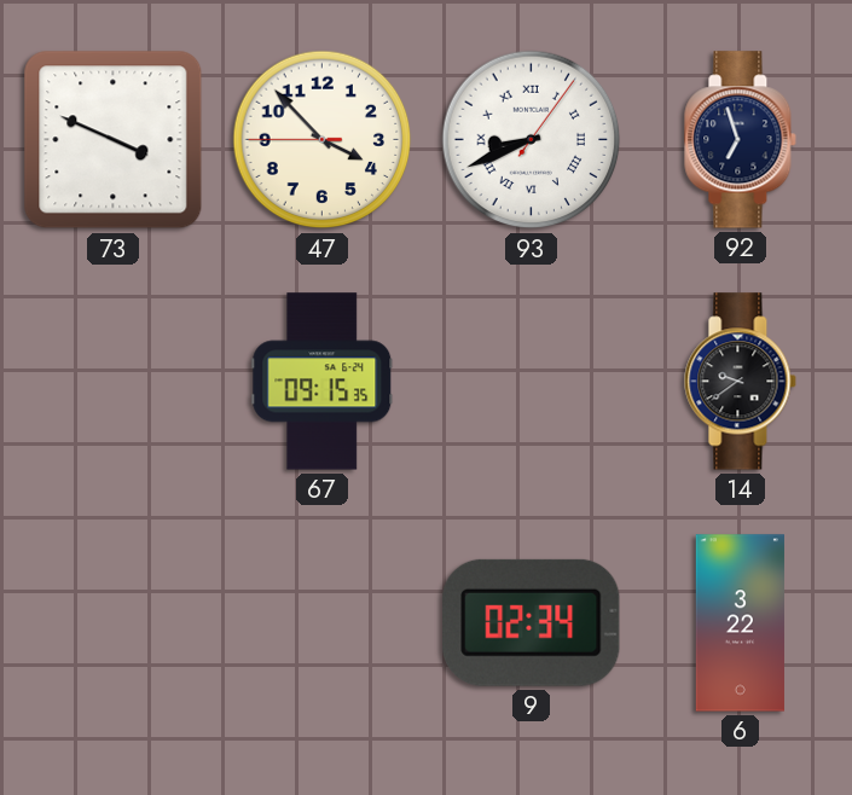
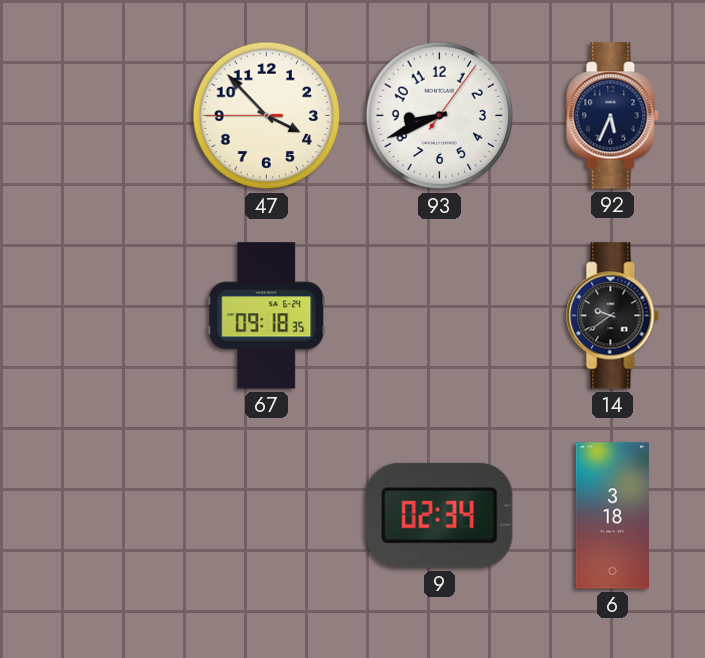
73: 3:49 -> none (114, 140)
93 numerals: Roman -> Arabic (440, 116)
92: 6:57 -> 5:34 (613, 116)
67: 09:15 -> 09:18 (267, 316)
6: 3:22 -> 3:18 (612, 516)
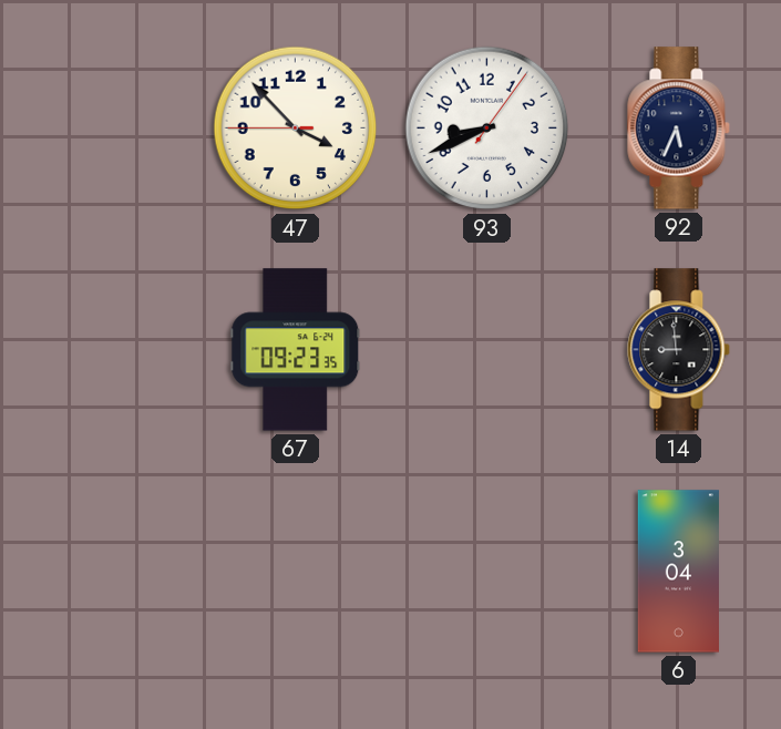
67: 09:18 -> 09:23 (296, 350)
14: 9:39 -> 8:59 (679, 350)
9: 02:34 -> none (440, 515)
6: 3:18 -> 3:04 (678, 572)
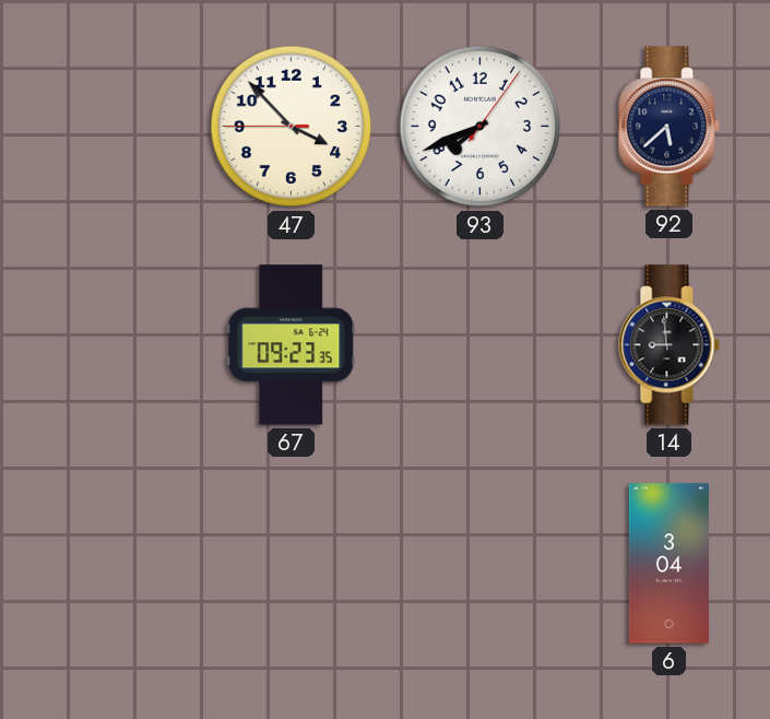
93: 8:41 -> 7:41 (481, 127)
92: 5:34 -> 5:38 (670, 127)
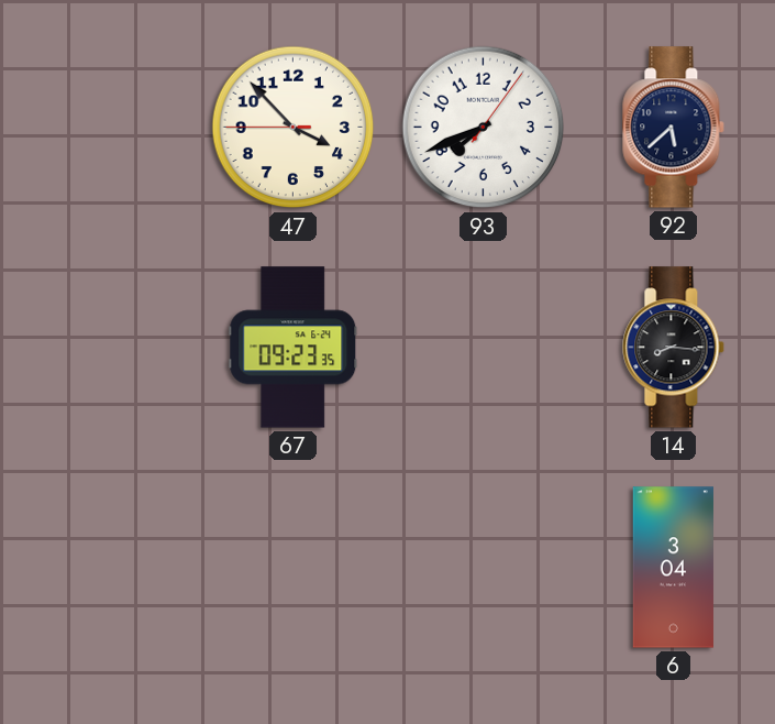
14: 8:59 -> 8:16 (674, 348)
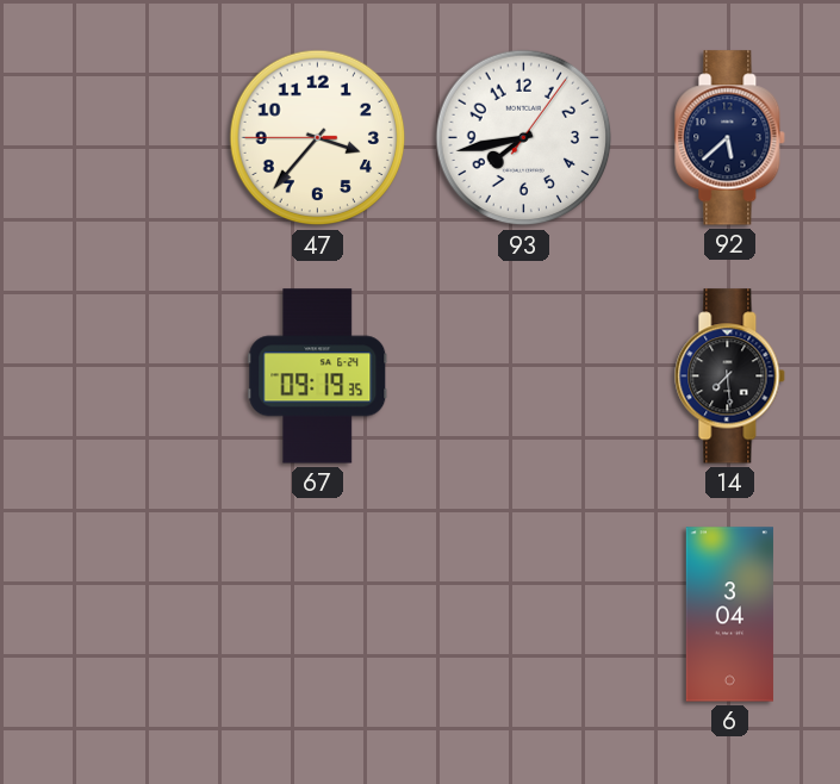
47: 3:52 -> 3:36 (318, 138)
93: 7:41 -> 7:43 (524, 138)
67: 09:23 -> 09:19 (318, 377)
14: 8:16 -> 7:29 (730, 377)
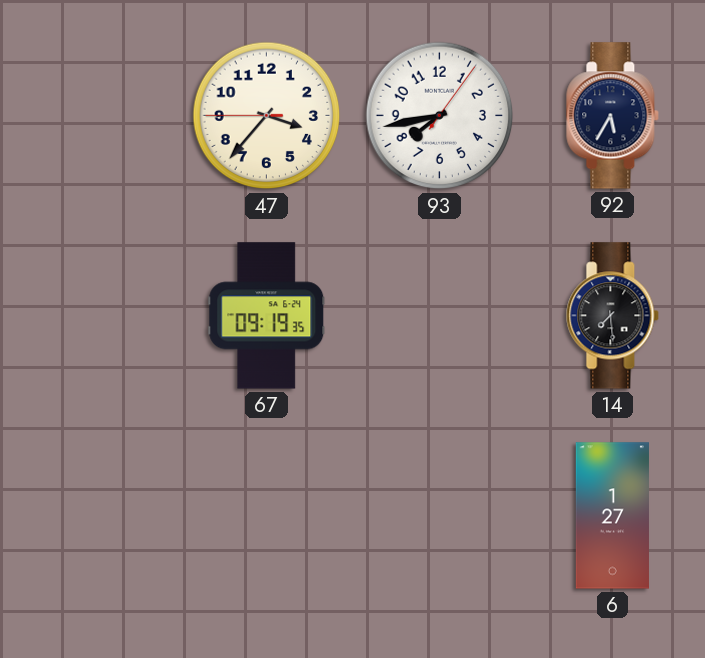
92: 5:38 -> 5:35 (613, 116)
6: 3:04 -> 1:27 (612, 516)
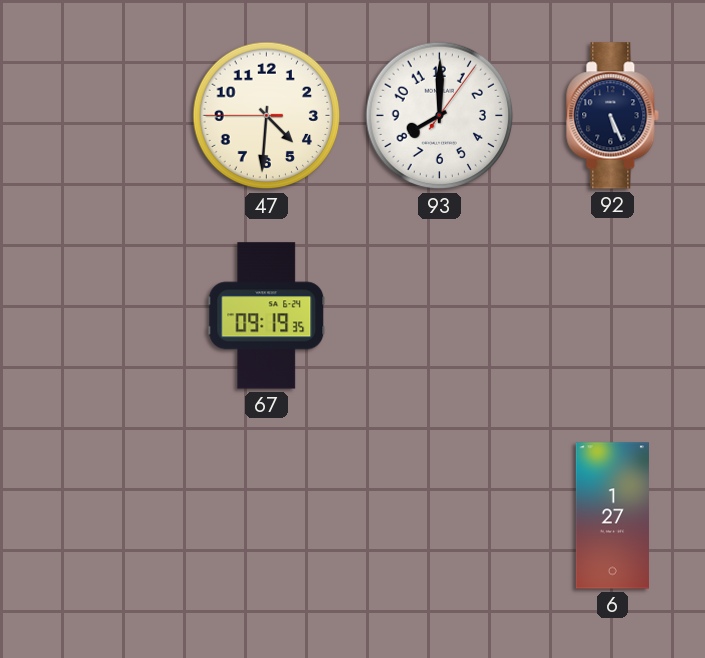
47: 3:36 -> 4:30 (267, 116)
93: 7:43 -> 8:00 (440, 116)
92: 5:35 -> 5:26 (613, 116)
14: 7:29 -> none (613, 316)
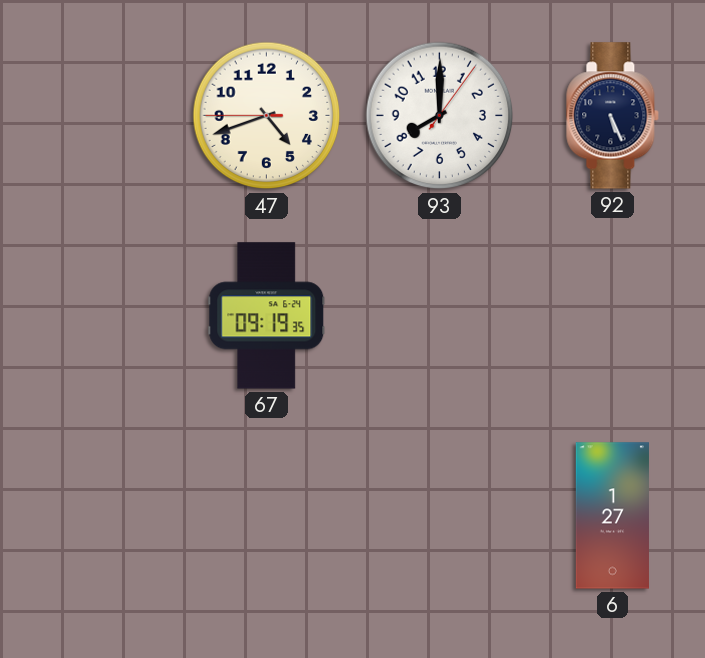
47: 4:30 -> 4:41 (267, 116)
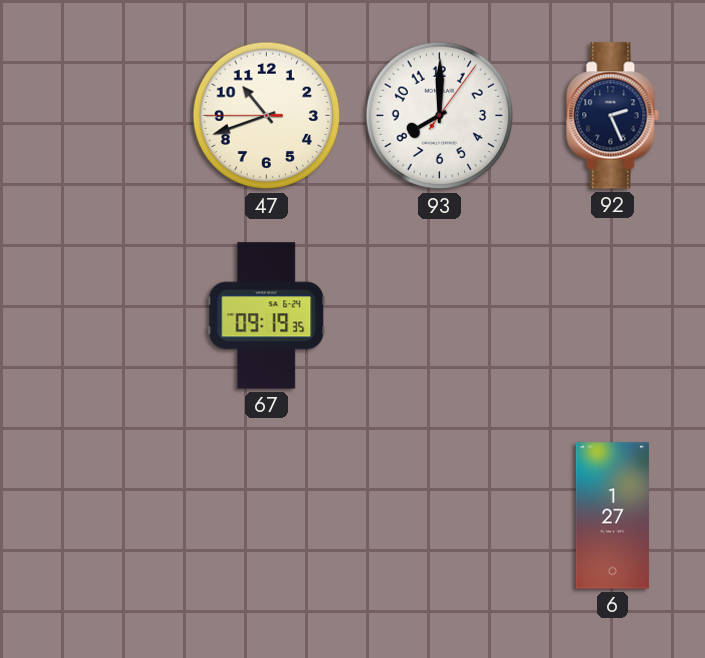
47: 4:41 -> 10:41 (267, 116)
92: 5:26 -> 2:26 (613, 116)
